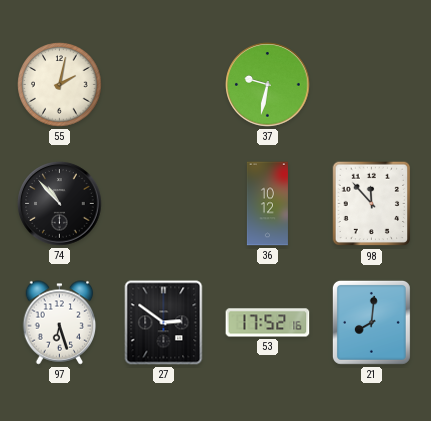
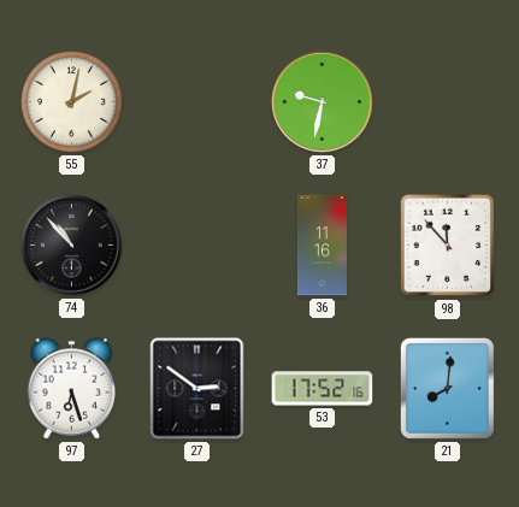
36: 10:12 -> 11:16 (322, 246)
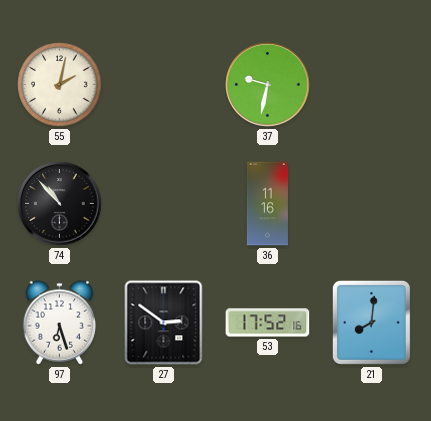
98: 11:53 -> none (448, 246)
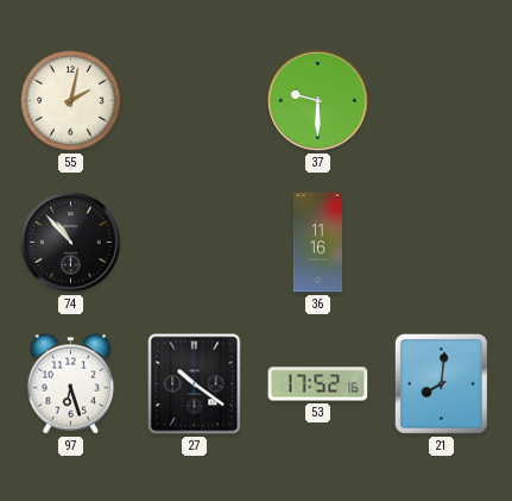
37: 9:32 -> 9:30 (318, 101)
27: 2:51 -> 10:21 (195, 384)
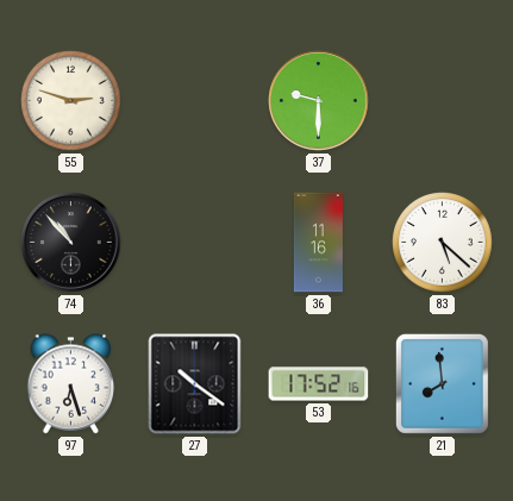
55: 2:02 -> 2:48 (71, 101)
83: none -> 5:22 (443, 243)
21: 8:01 -> 7:59 (442, 383)
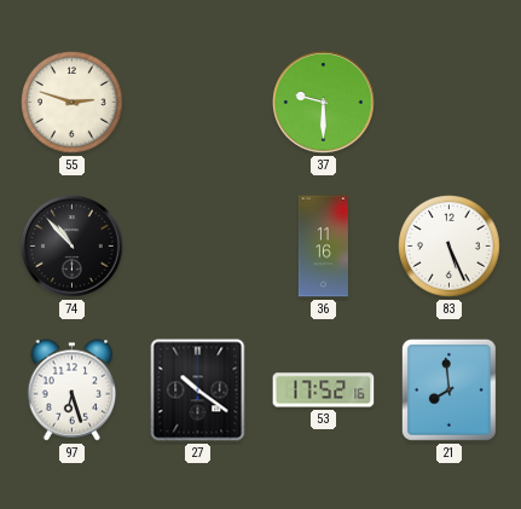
83: 5:22 -> 5:26 (450, 247)
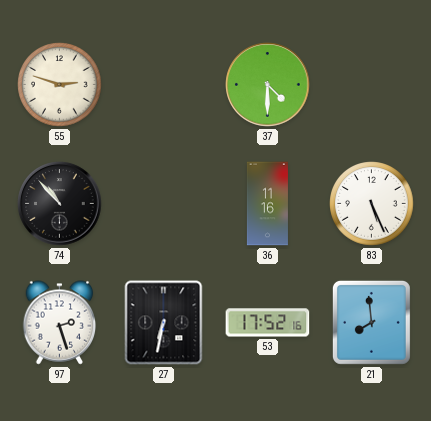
37: 9:30 -> 4:30 (268, 85)
97: 6:27 -> 2:27 (60, 323)
27: 10:21 -> 6:32 (164, 323)
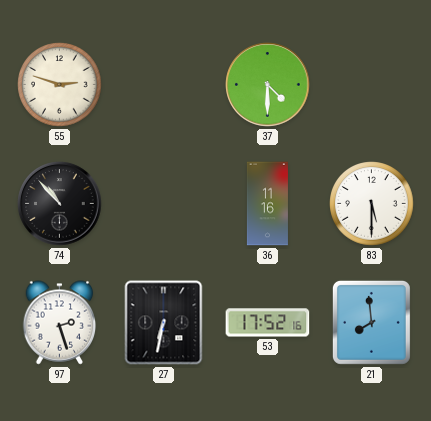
83: 5:26 -> 5:30 (372, 204)
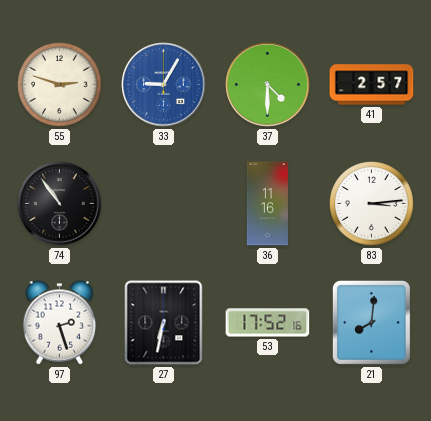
33: none -> 9:05 (164, 85)
41: none -> 2:57 (372, 85)
74: 10:53 -> 10:54 (60, 204)
83: 5:30 -> 3:14 (372, 204)
21: 7:59 -> 8:01 (371, 322)
